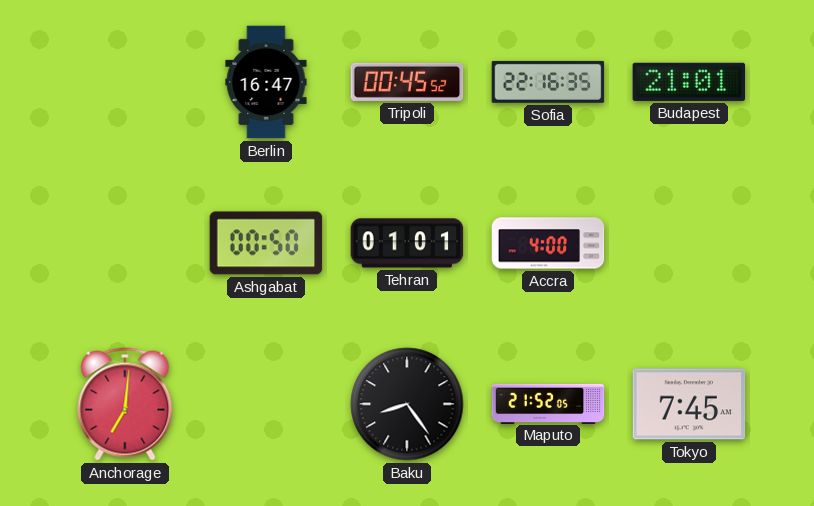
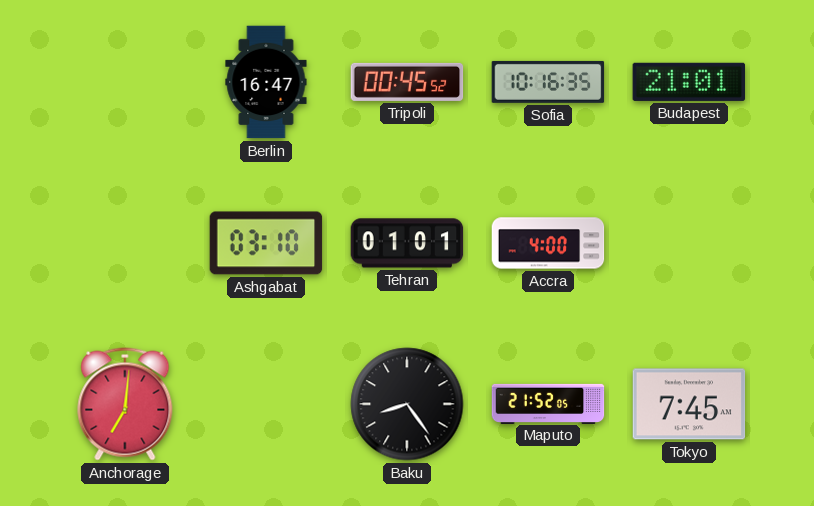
Sofia: 22:16 -> 10:16 (548, 82)
Ashgabat: 00:50 -> 03:10 (266, 243)
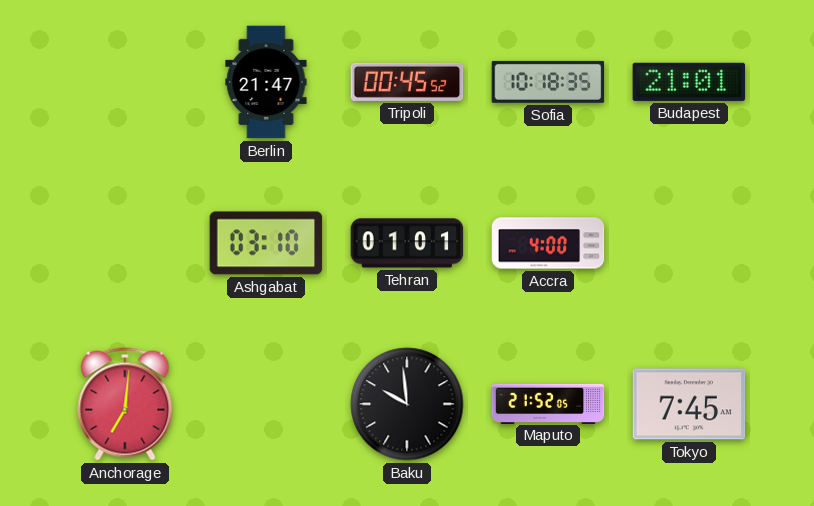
Berlin: 16:47 -> 21:47 (266, 82)
Sofia: 10:16 -> 10:18 (548, 82)
Baku: 8:24 -> 9:59 (407, 404)
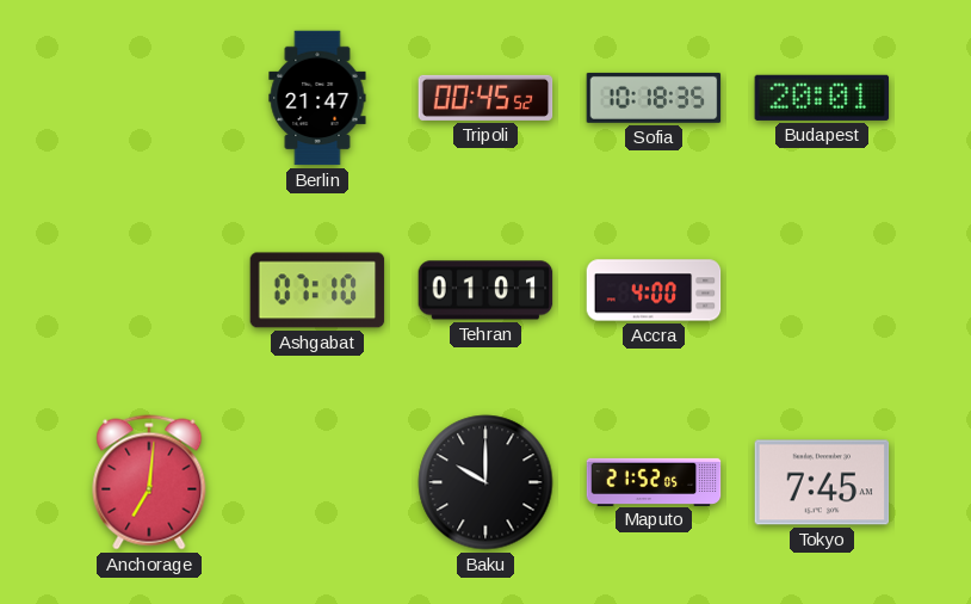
Budapest: 21:01 -> 20:01 (822, 98)
Ashgabat: 03:10 -> 07:10 (317, 290)
Baku: 9:59 -> 10:00 (485, 482)
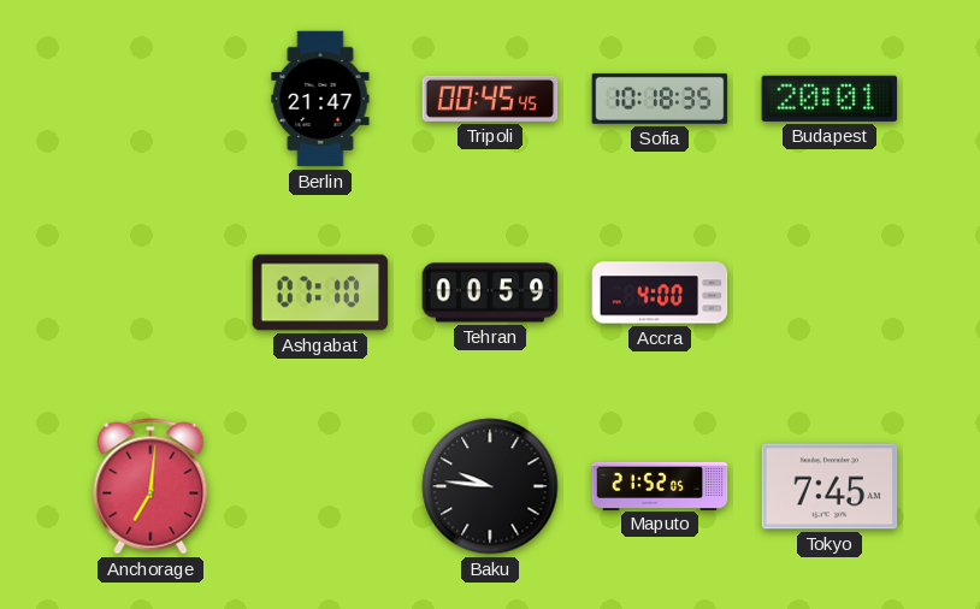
Tripoli: 00:45:52 -> 00:45:45 (490, 99)
Tehran: 01:01 -> 00:59 (490, 292)
Baku: 10:00 -> 9:46 (490, 486)
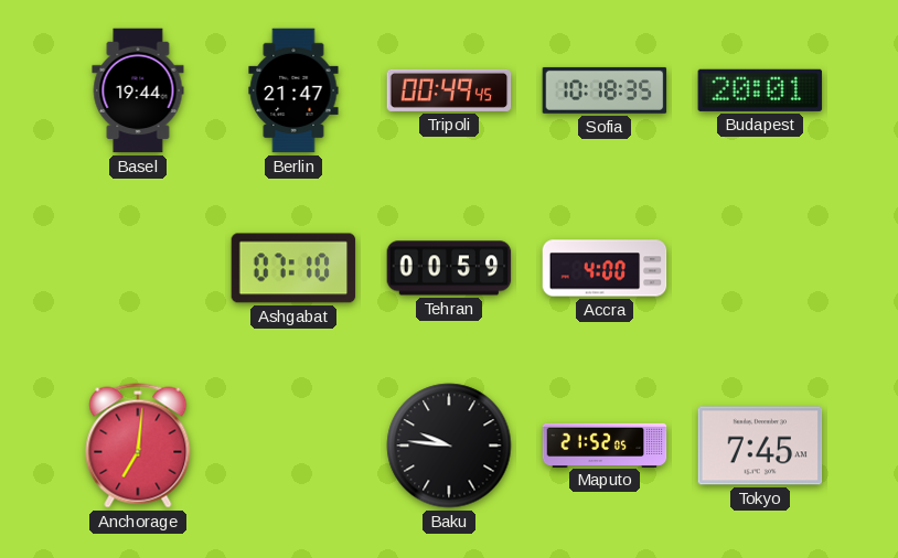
Basel: none -> 19:44 (138, 90)
Tripoli: 00:45 -> 00:49 (449, 90)
